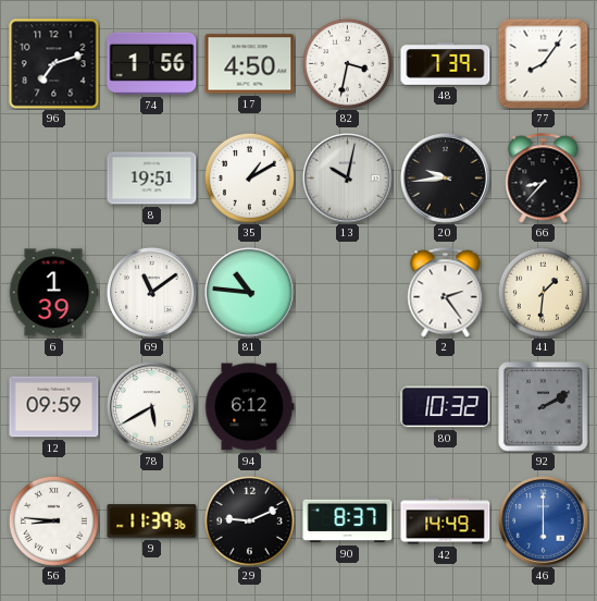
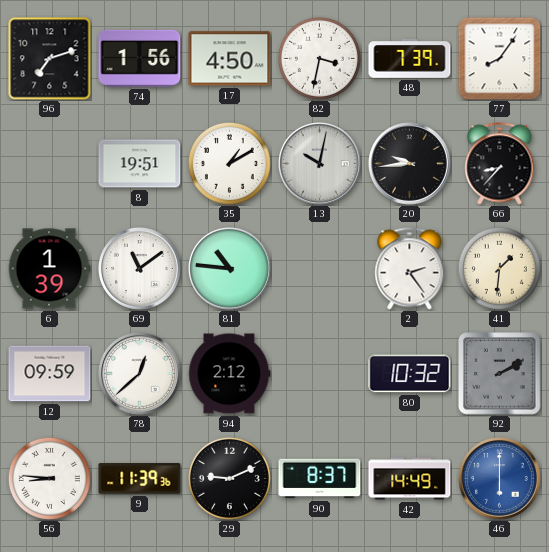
78: 5:40 -> 12:38 (140, 374)
94: 6:12 -> 2:12 (229, 374)
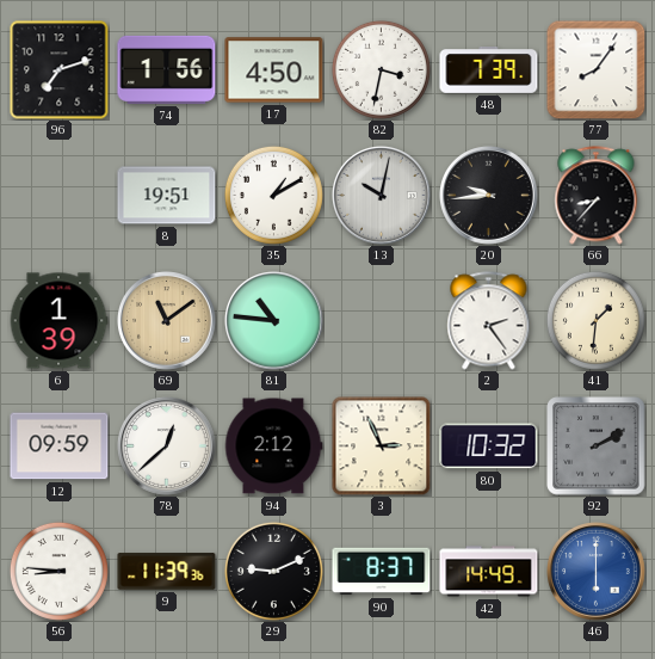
69 dial: white -> champagne (167, 321)
3: none -> 2:56 (381, 445)
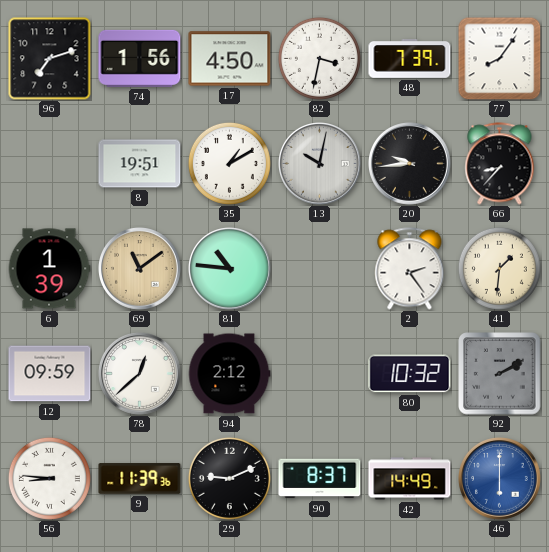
3: 2:56 -> none (381, 445)
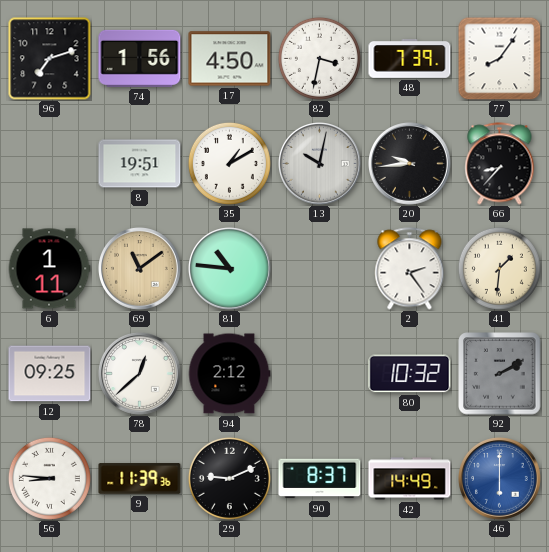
6: 1:39 -> 1:11 (49, 269)
12: 09:59 -> 09:25 (50, 374)
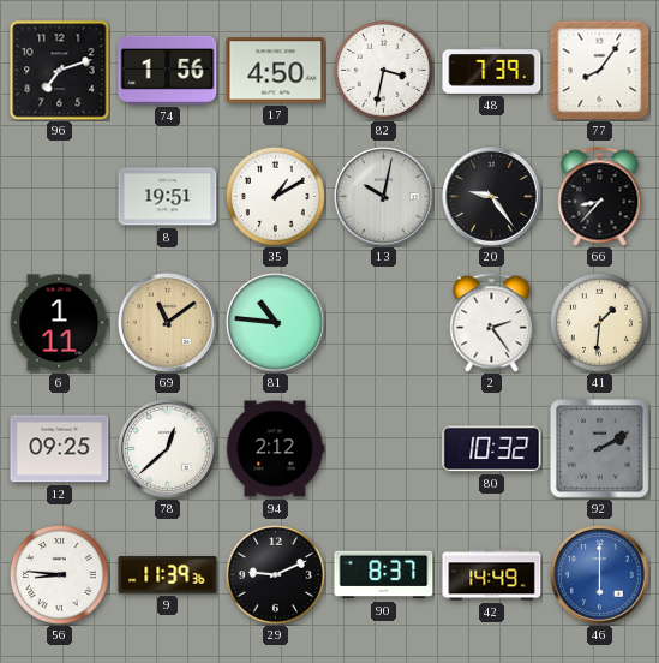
20: 9:44 -> 9:24 (492, 197)
